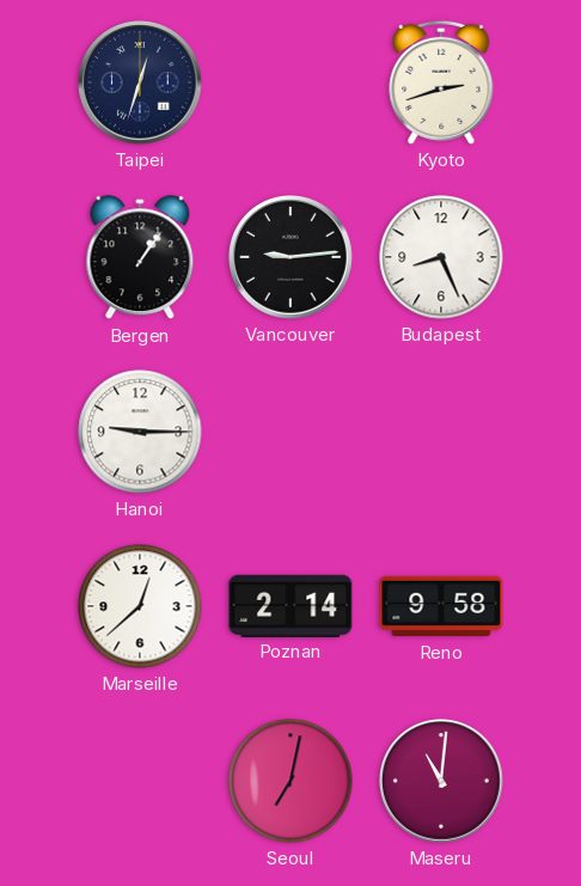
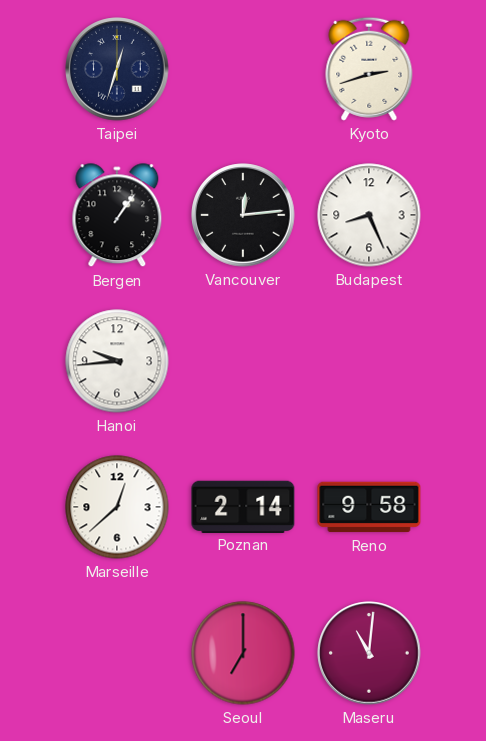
Vancouver: 9:14 -> 12:14 (243, 215)
Hanoi: 9:15 -> 9:44 (117, 361)
Seoul: 7:02 -> 7:00 (243, 653)
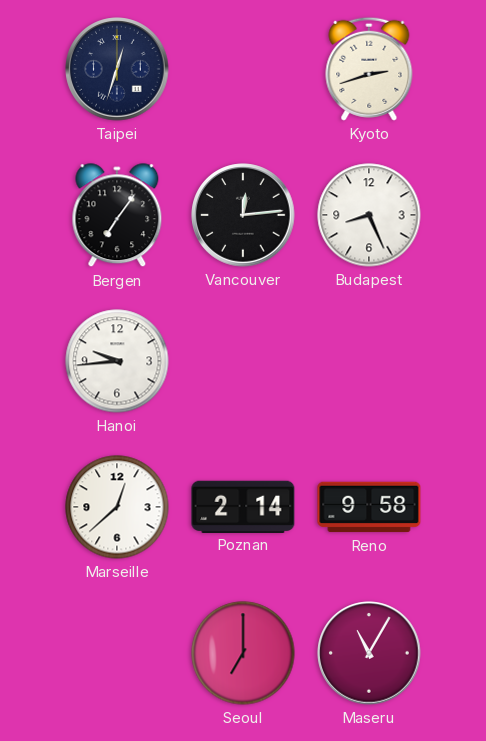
Bergen: 1:06 -> 7:06 (117, 216)
Maseru: 11:01 -> 11:05 (369, 653)
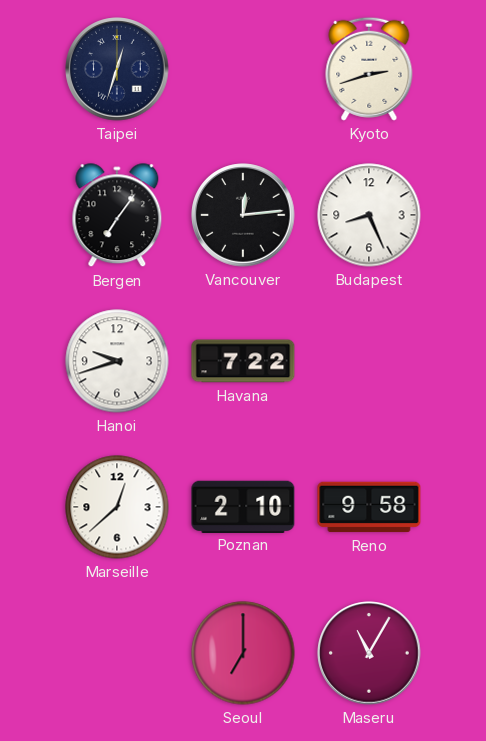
Hanoi: 9:44 -> 9:42 (117, 361)
Havana: none -> 7:22 (243, 361)
Poznan: 2:14 -> 2:10 (243, 506)
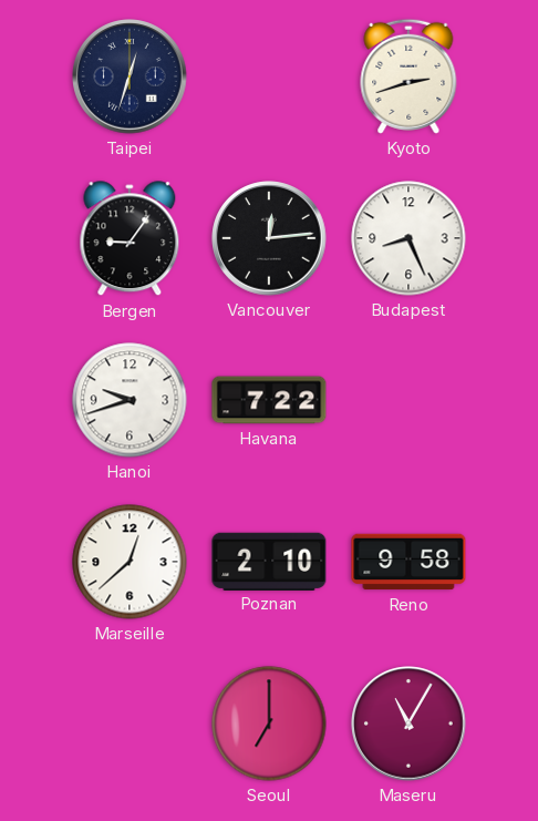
Bergen: 7:06 -> 9:06 (130, 239)
